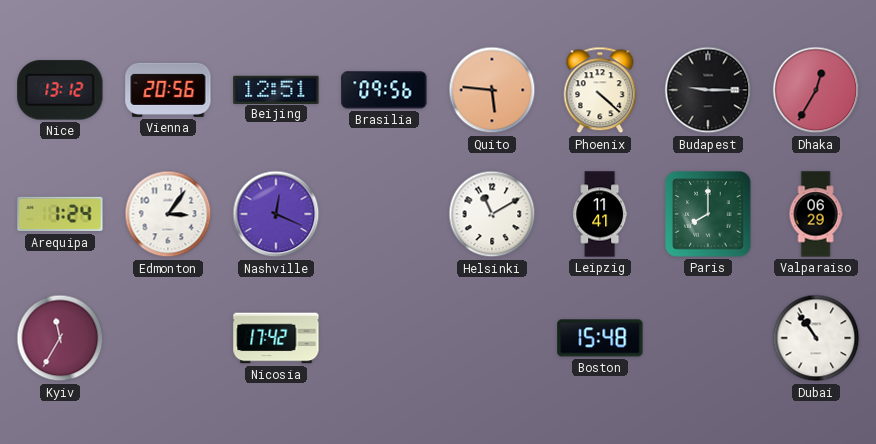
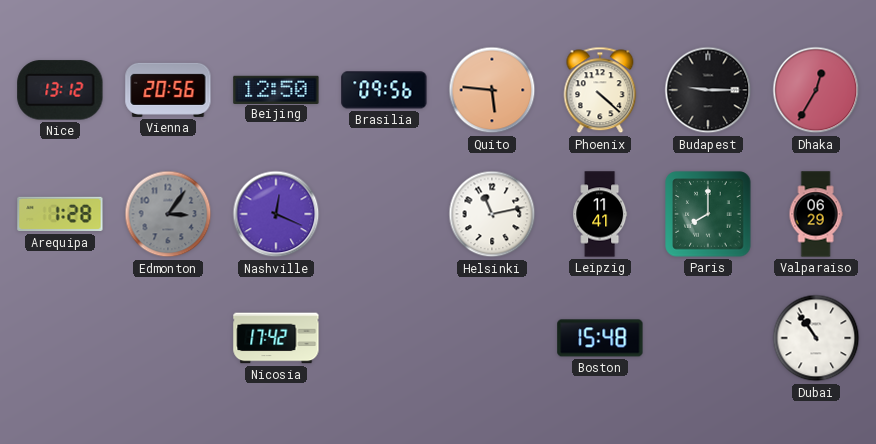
Beijing: 12:51 -> 12:50 (276, 89)
Arequipa: 1:24 -> 1:28 (60, 214)
Edmonton dial: white -> grey (168, 214)
Helsinki: 11:10 -> 11:13 (492, 214)
Kyiv: 11:35 -> none (60, 338)
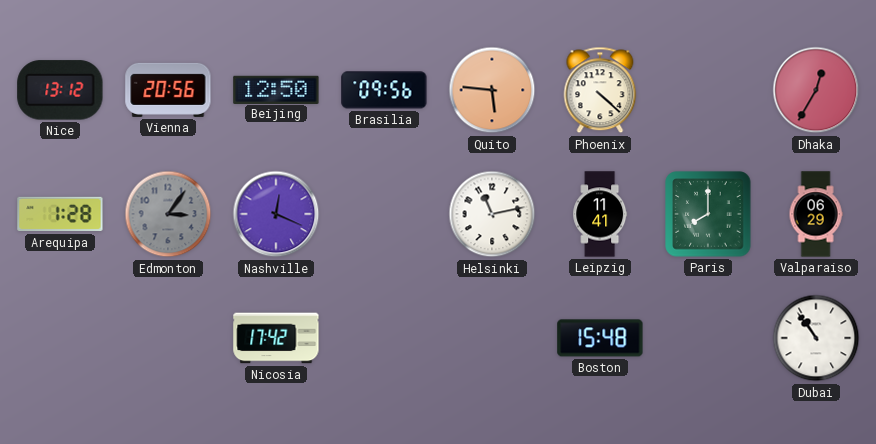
Budapest: 9:15 -> none (708, 90)
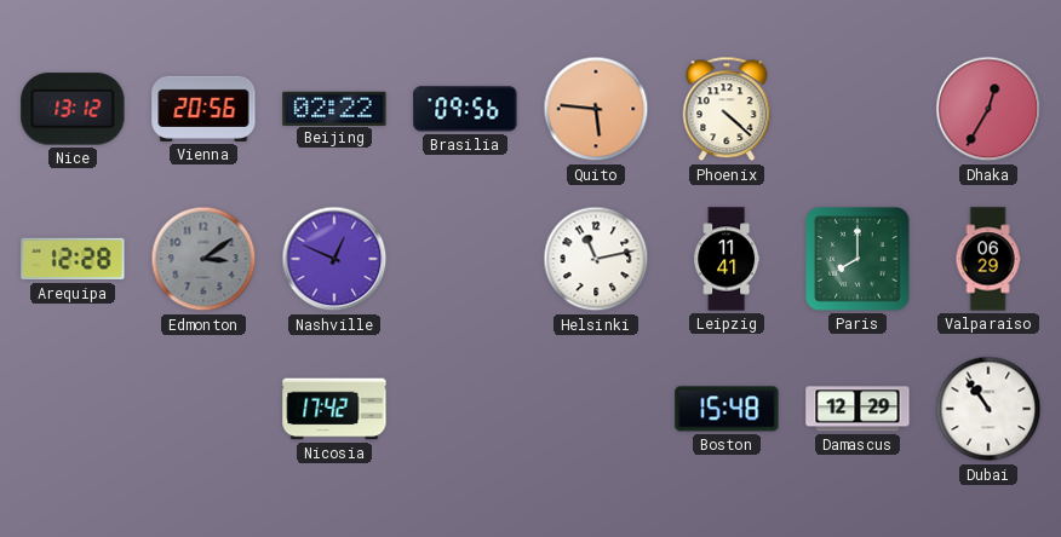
Beijing: 12:50 -> 02:22 (334, 108)
Arequipa: 1:28 -> 12:28 (73, 259)
Edmonton: 3:06 -> 3:09 (203, 259)
Nashville: 12:19 -> 12:49 (334, 259)
Damascus: none -> 12:29 (858, 409)
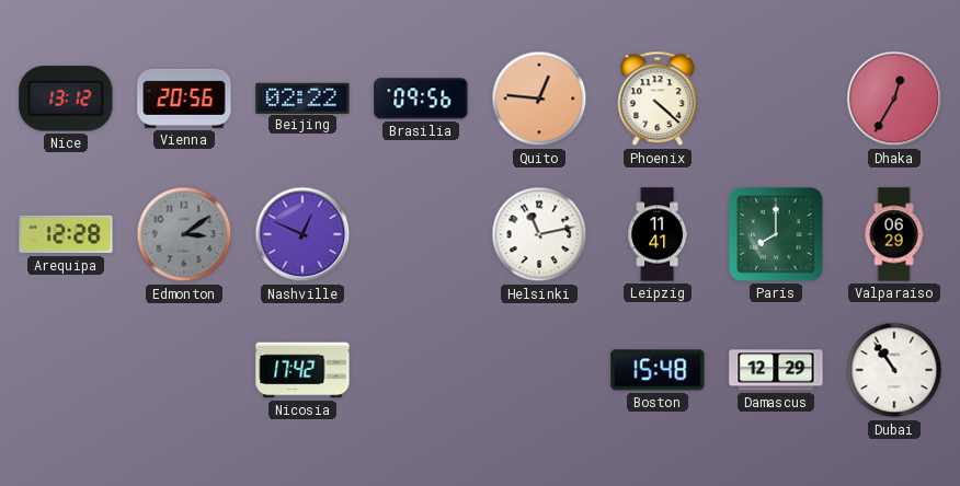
Quito: 5:46 -> 12:46 (539, 99)
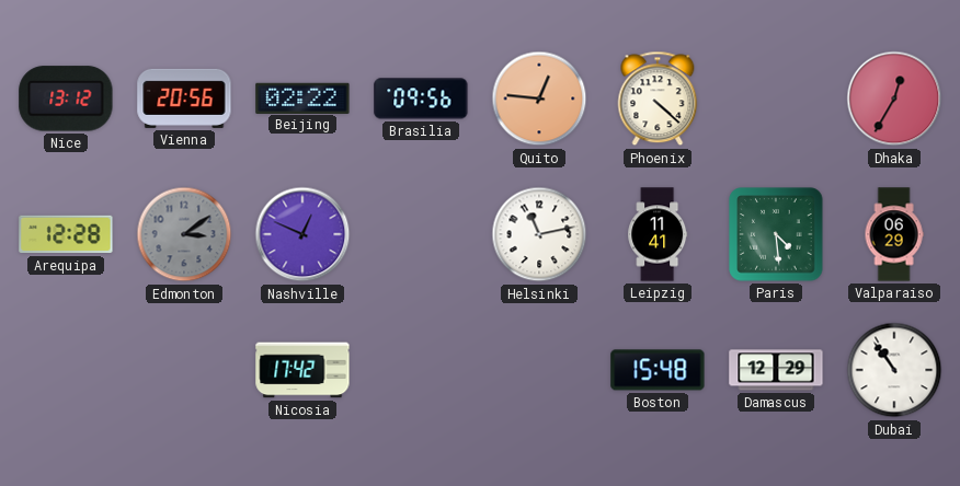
Paris: 8:00 -> 4:29 (776, 234)
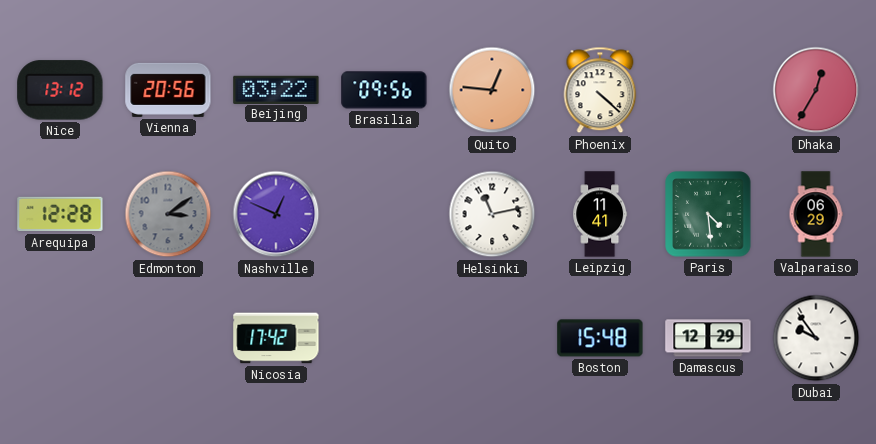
Beijing: 02:22 -> 03:22 (276, 89)
Dubai: 10:54 -> 9:54 (816, 338)
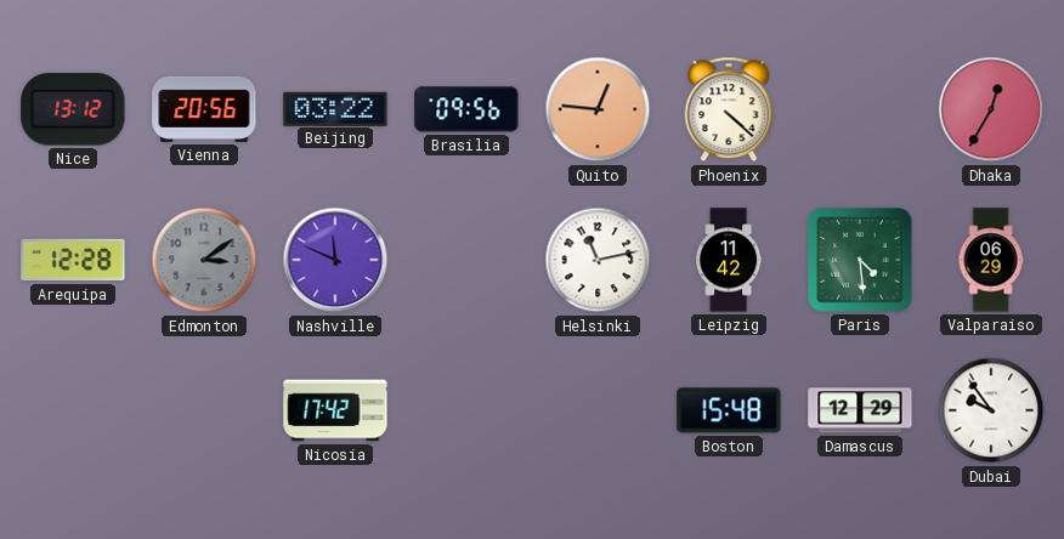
Nashville: 12:49 -> 11:49 (335, 260)
Leipzig: 11:41 -> 11:42 (729, 260)
